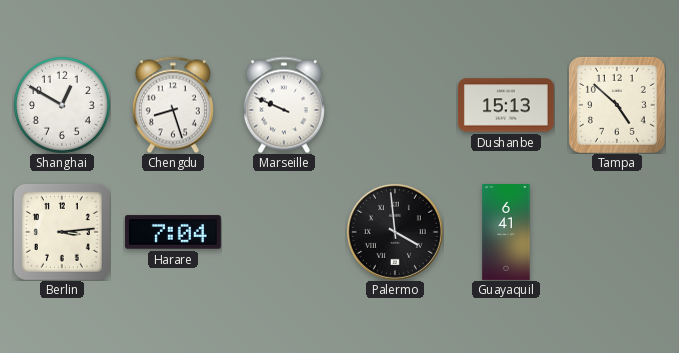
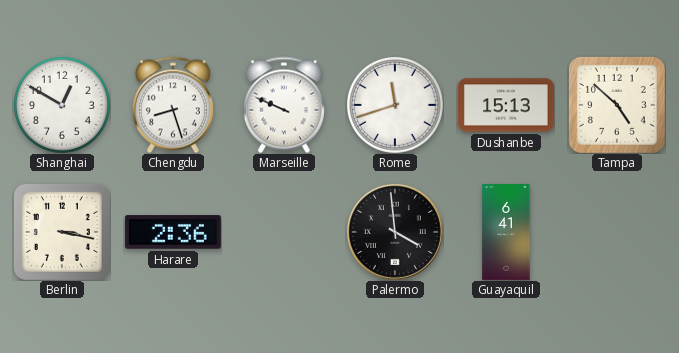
Rome: none -> 11:42 (395, 105)
Berlin: 3:14 -> 3:17 (62, 232)
Harare: 7:04 -> 2:36 (173, 232)
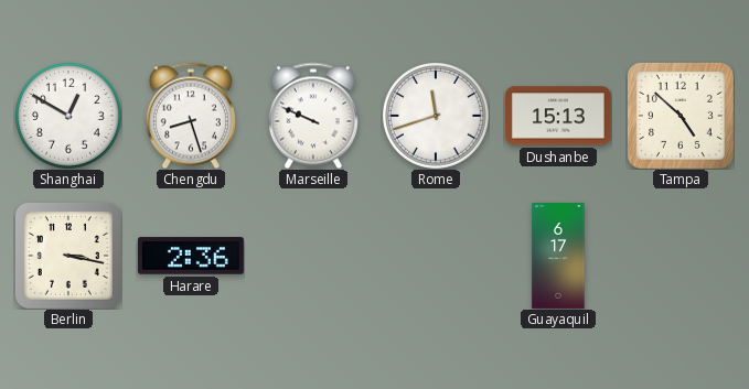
Palermo: 3:59 -> none (395, 232)
Guayaquil: 6:41 -> 6:17 (558, 257)
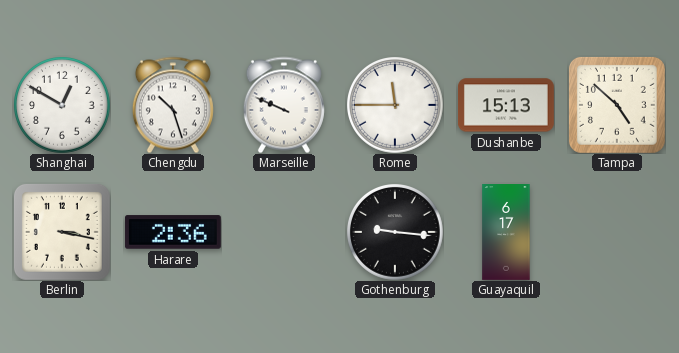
Chengdu: 8:27 -> 10:27 (173, 105)
Rome: 11:42 -> 11:45 (395, 105)
Gothenburg: none -> 9:16 (395, 232)
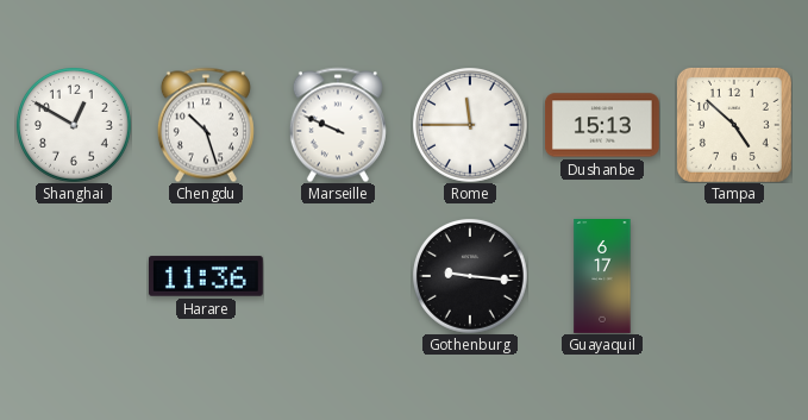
Berlin: 3:17 -> none (62, 232)
Harare: 2:36 -> 11:36 (206, 276)
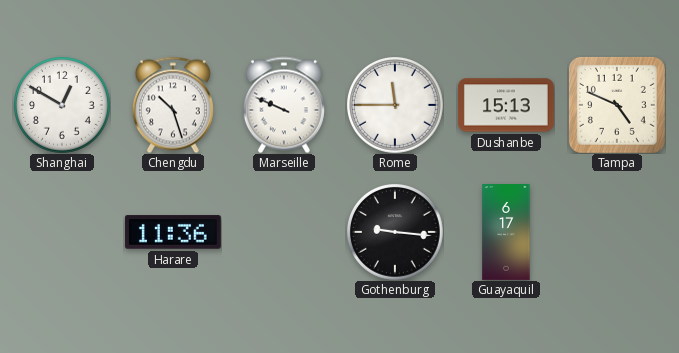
Tampa: 4:52 -> 4:49 (617, 105)
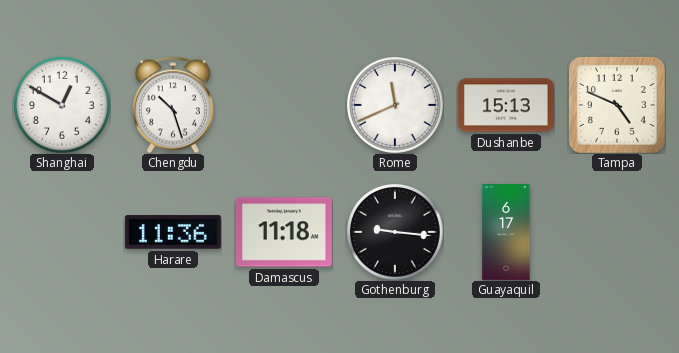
Marseille: 9:49 -> none (284, 105)
Rome: 11:45 -> 11:41 (395, 105)
Damascus: none -> 11:18 (284, 232)
